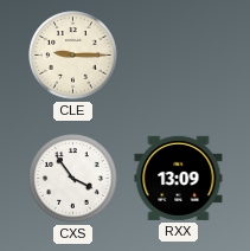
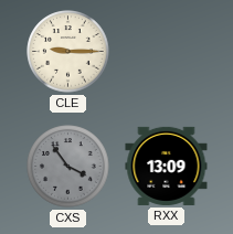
CXS dial: white -> grey (68, 167)
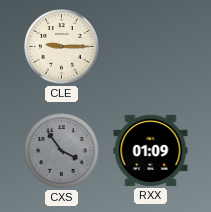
RXX: 13:09 -> 01:09 (151, 150)
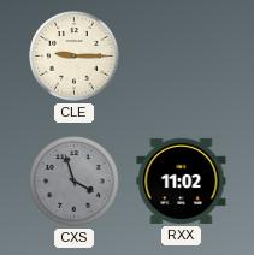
CXS: 3:54 -> 3:57 (75, 182)
RXX: 01:09 -> 11:02 (182, 180)
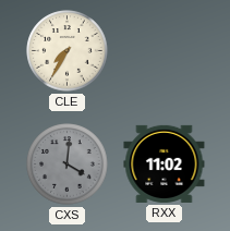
CLE: 9:15 -> 7:35 (68, 51)
CXS: 3:57 -> 4:01 (68, 165)
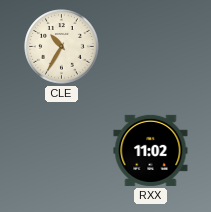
CLE: 7:35 -> 10:35 (62, 47)
CXS: 4:01 -> none (68, 165)
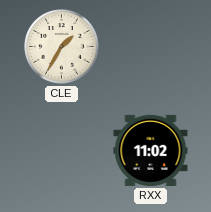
CLE: 10:35 -> 1:35 (62, 47)
